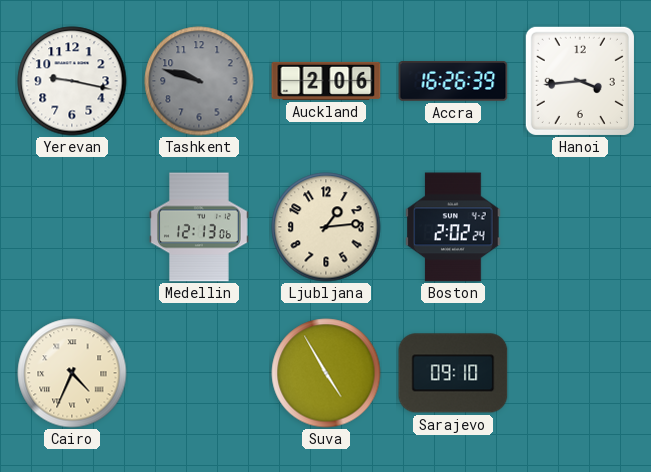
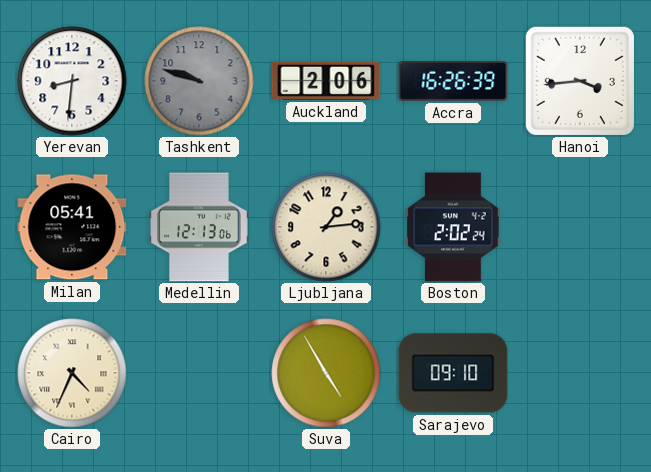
Yerevan: 9:17 -> 8:31 (72, 81)
Milan: none -> 05:41 (72, 227)
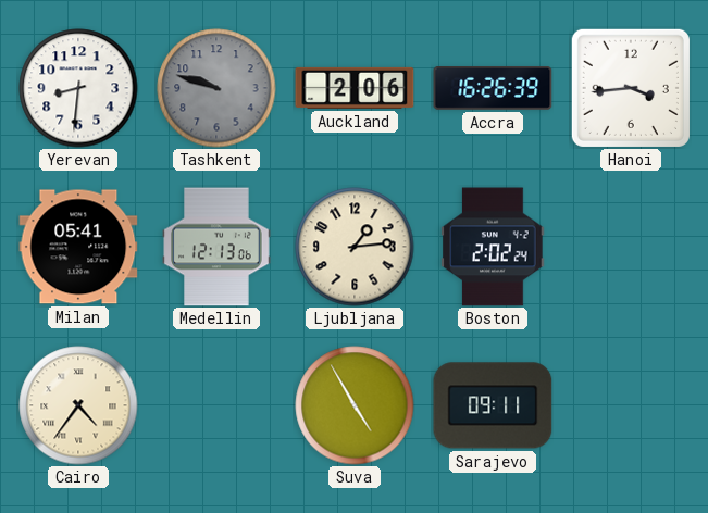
Cairo: 4:34 -> 4:36 (78, 405)
Sarajevo: 09:10 -> 09:11 (493, 405)
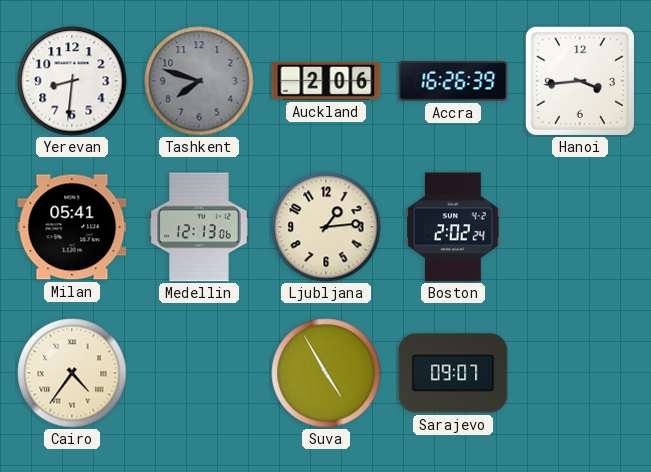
Tashkent: 9:48 -> 7:48 (199, 81)
Sarajevo: 09:11 -> 09:07 (453, 373)
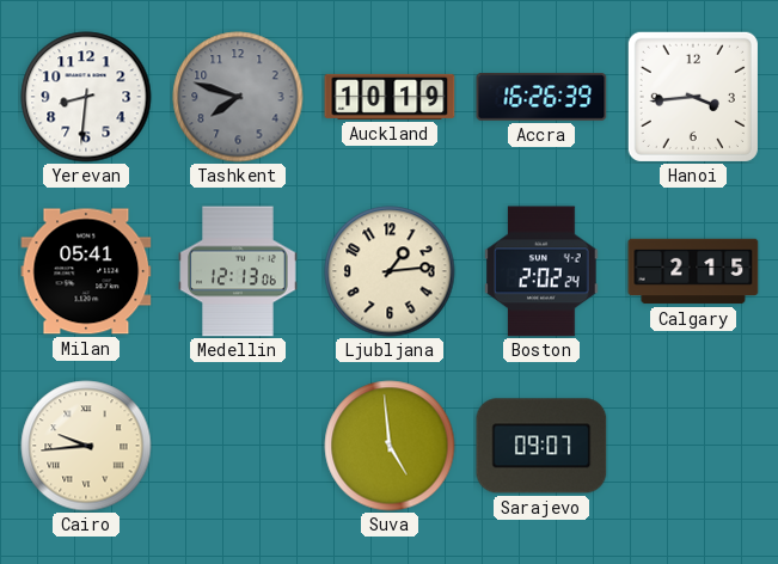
Auckland: 2:06 -> 10:19 (390, 97)
Calgary: none -> 2:15 (693, 271)
Cairo: 4:36 -> 9:44 (86, 446)
Suva: 4:55 -> 4:59 (390, 446)
